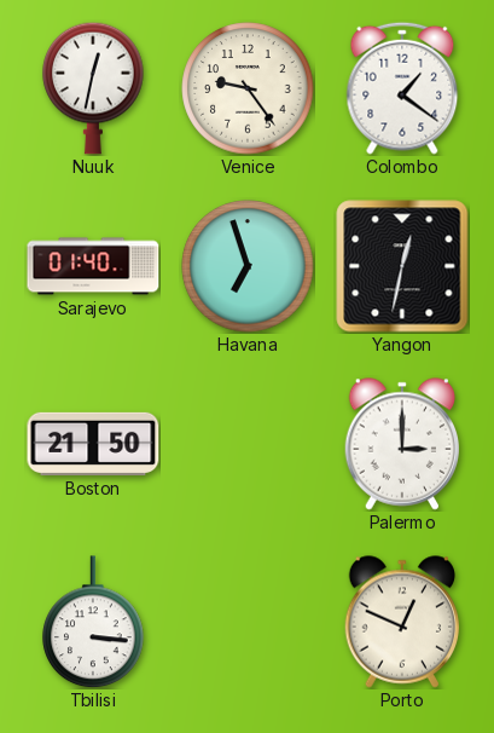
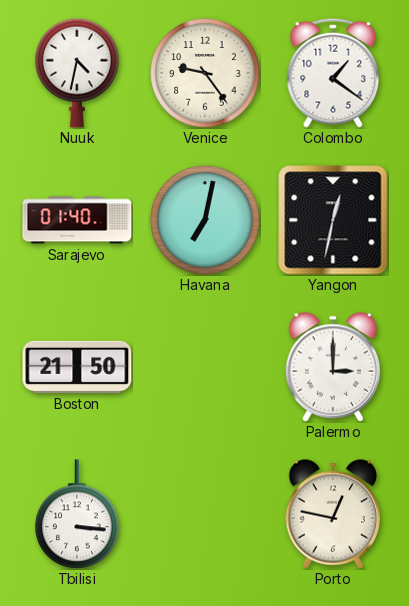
Nuuk: 12:32 -> 4:32 (77, 73)
Havana: 6:57 -> 7:02 (205, 220)
Porto: 12:49 -> 12:47 (333, 514)
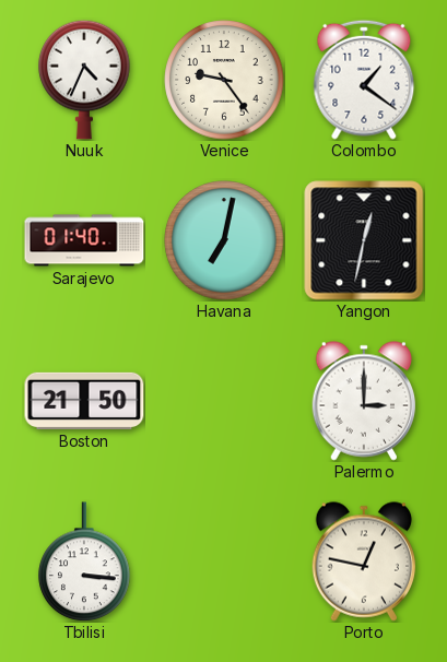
Nuuk: 4:32 -> 4:34 (84, 80)
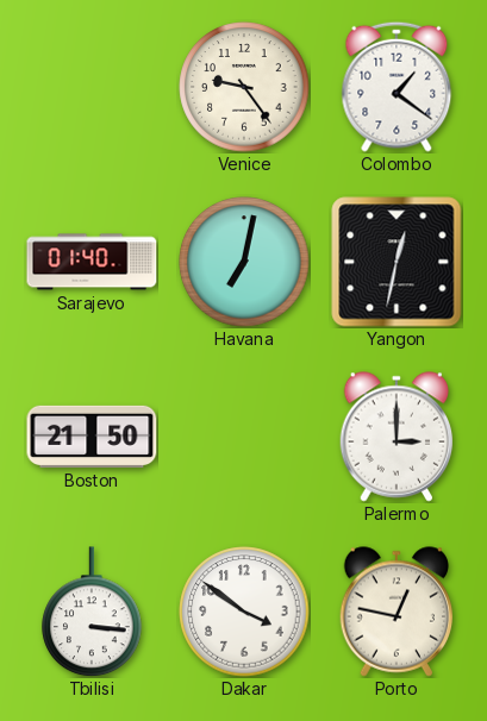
Nuuk: 4:34 -> none (84, 80)
Dakar: none -> 3:51 (244, 612)
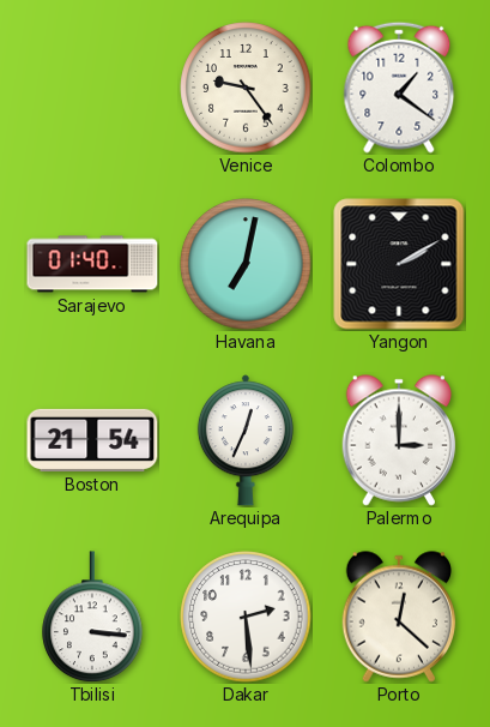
Yangon: 12:32 -> 2:10 (399, 264)
Boston: 21:50 -> 21:54 (92, 440)
Arequipa: none -> 12:34 (246, 440)
Dakar: 3:51 -> 2:29 (246, 617)
Porto: 12:47 -> 12:22 (399, 617)
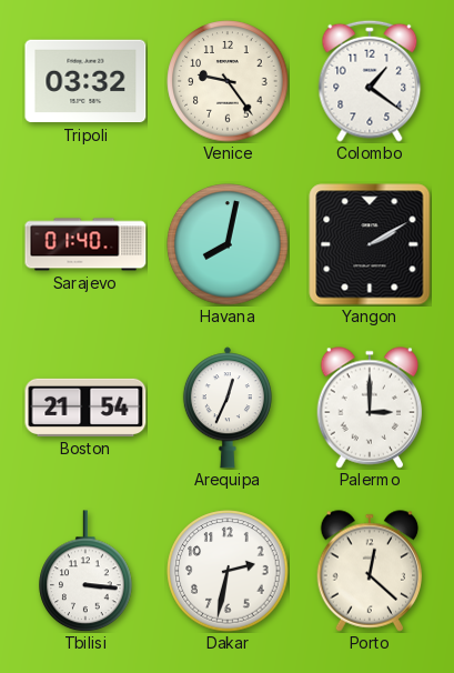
Tripoli: none -> 03:32 (85, 81)
Havana: 7:02 -> 8:02 (228, 244)
Dakar: 2:29 -> 2:32 (228, 571)
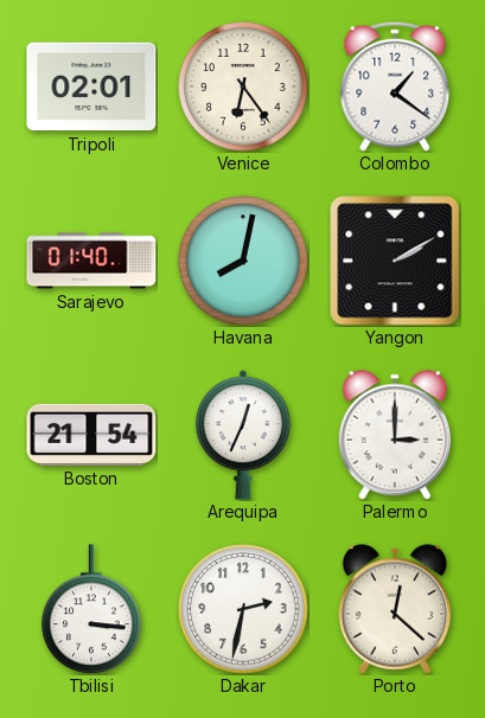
Tripoli: 03:32 -> 02:01 (91, 86)
Venice: 9:24 -> 6:24 (243, 86)
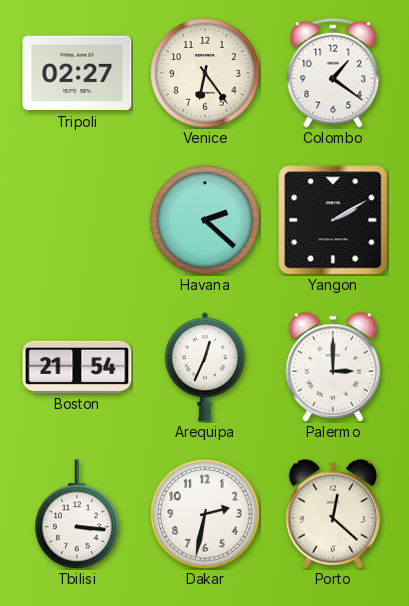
Tripoli: 02:01 -> 02:27 (77, 73)
Sarajevo: 01:40 -> none (91, 261)
Havana: 8:02 -> 2:22 (205, 220)
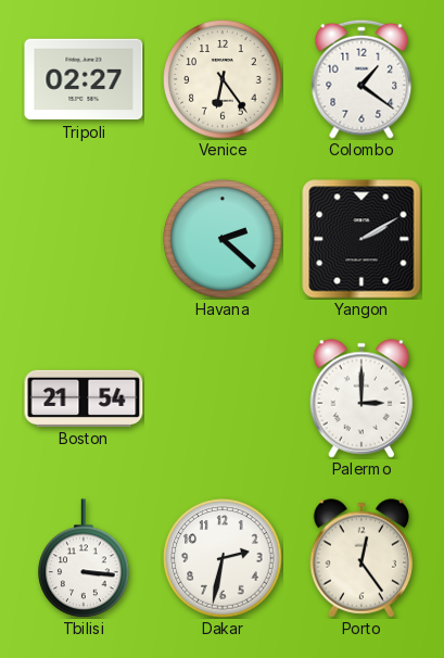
Arequipa: 12:34 -> none (205, 367)
Porto: 12:22 -> 12:24 (361, 558)
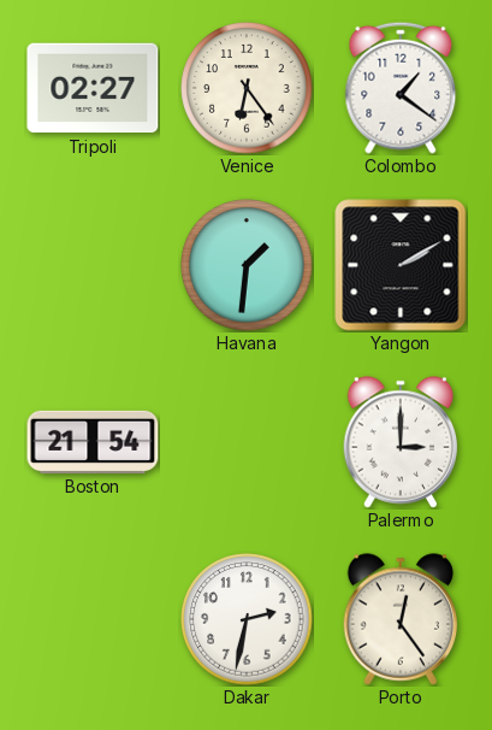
Havana: 2:22 -> 1:31 (247, 265)
Tbilisi: 3:16 -> none (84, 558)
